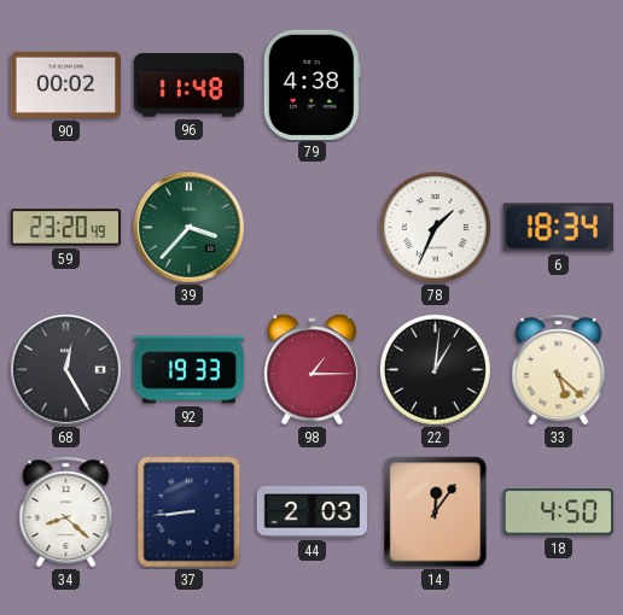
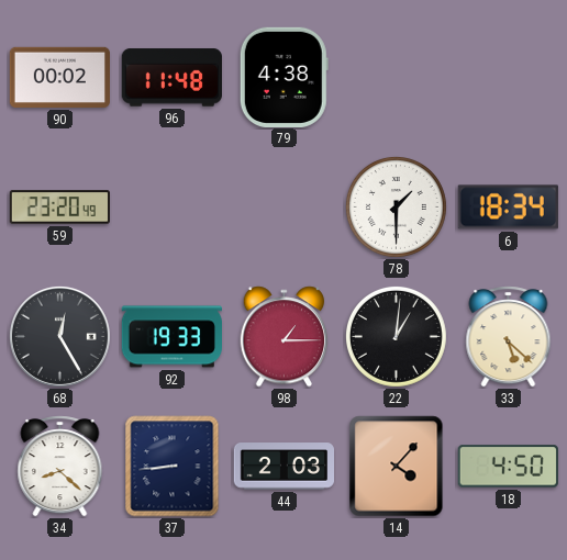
39: 3:37 -> none (188, 227)
78: 1:34 -> 1:30 (396, 206)
14: 12:06 -> 4:07 (397, 467)
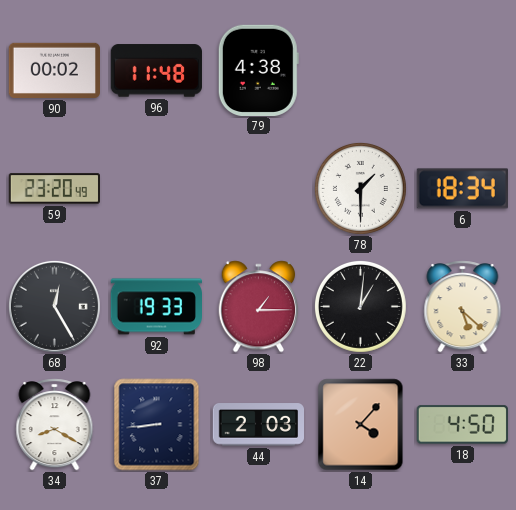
34: 8:22 -> 8:20 (55, 425)
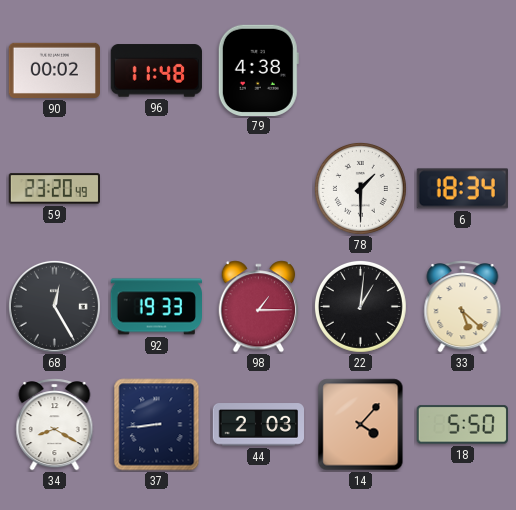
18: 4:50 -> 5:50 (462, 425)
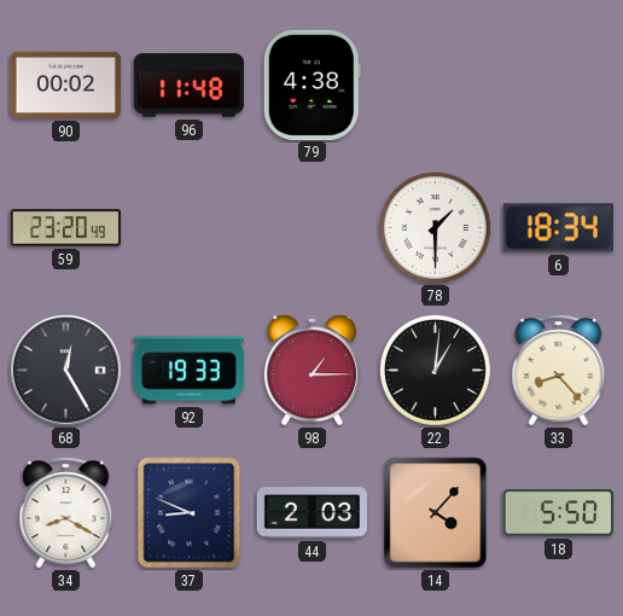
33: 5:22 -> 8:23 (559, 371)
37: 8:44 -> 8:49 (190, 513)
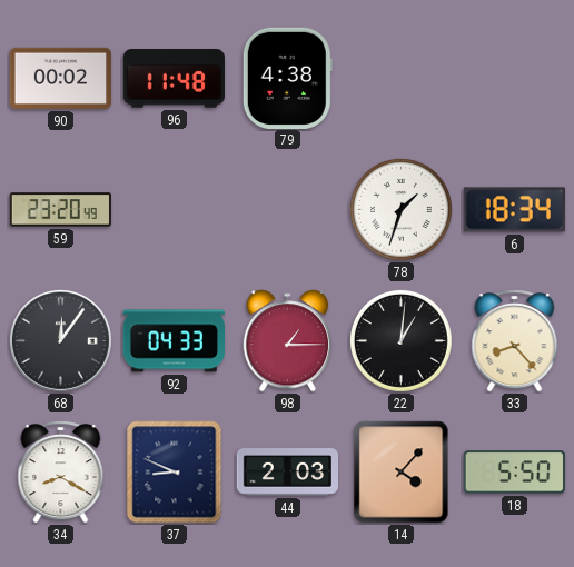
78: 1:30 -> 1:33 (400, 209)
68: 12:25 -> 12:06 (60, 340)
92: 19:33 -> 04:33 (174, 341)
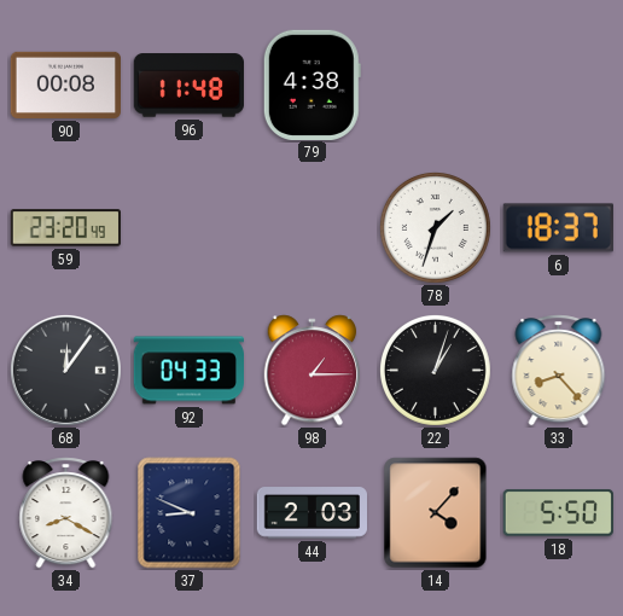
90: 00:02 -> 00:08 (65, 85)
6: 18:34 -> 18:37 (558, 228)
22: 1:01 -> 1:03 (435, 370)
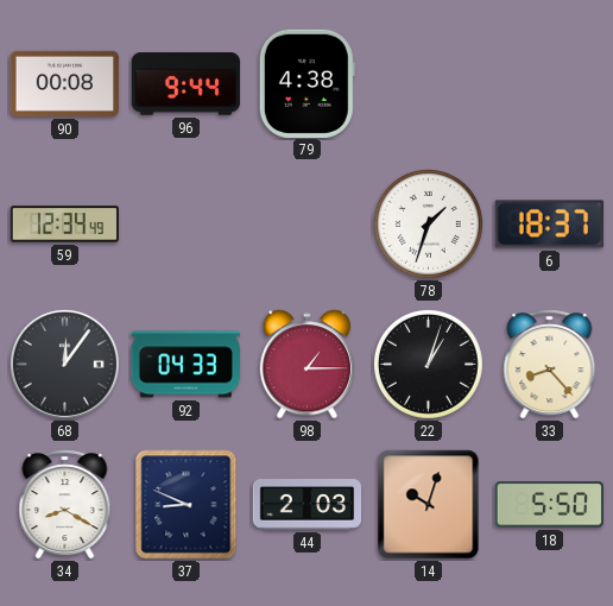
96: 11:48 -> 9:44 (185, 84)
59: 23:20 -> 12:34 (64, 225)
14: 4:07 -> 10:03 (429, 505)
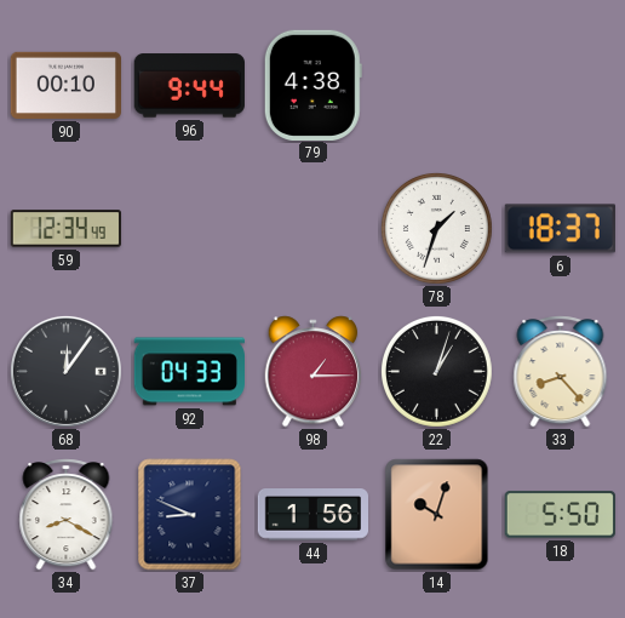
90: 00:08 -> 00:10 (65, 85)
44: 2:03 -> 1:56 (312, 515)
